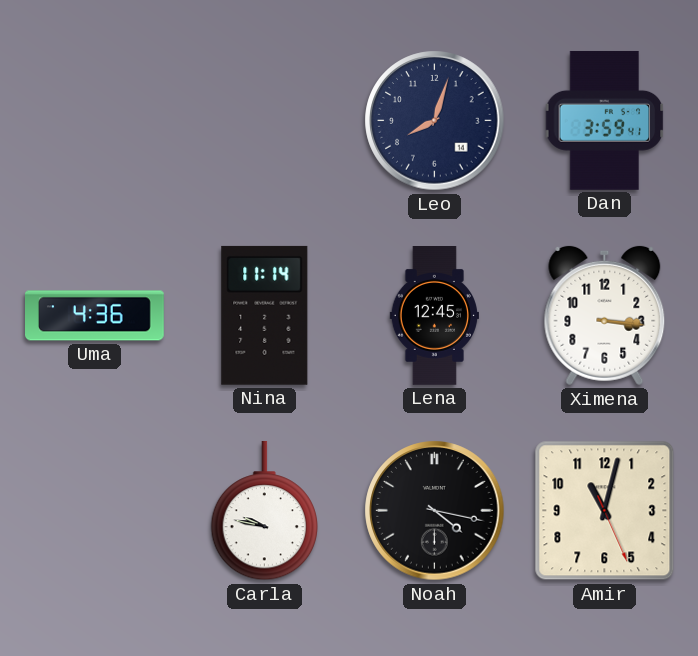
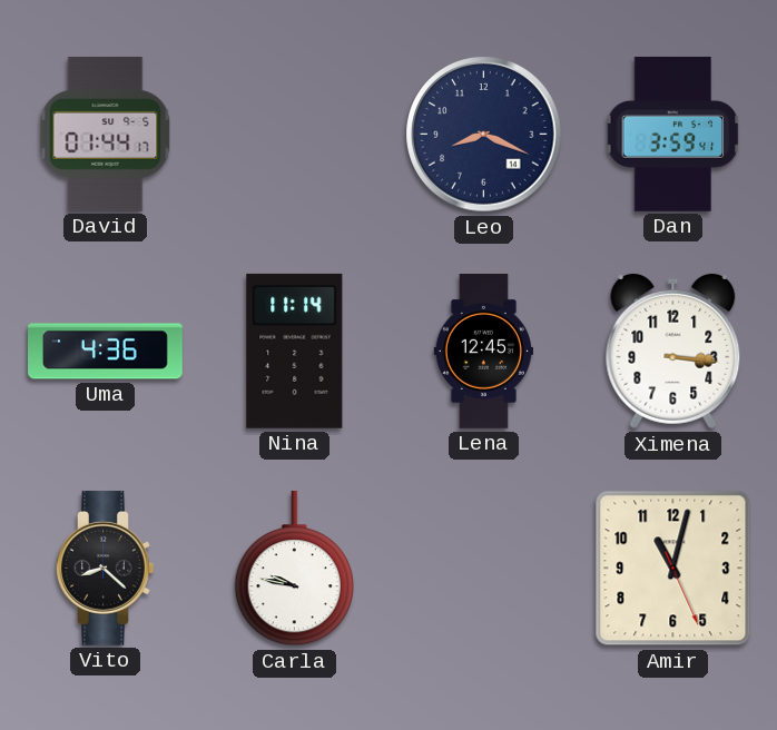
David: none -> 01:44 (106, 134)
Leo: 8:03 -> 8:19 (484, 135)
Vito: none -> 8:22 (106, 568)
Noah: 4:17 -> none (435, 511)
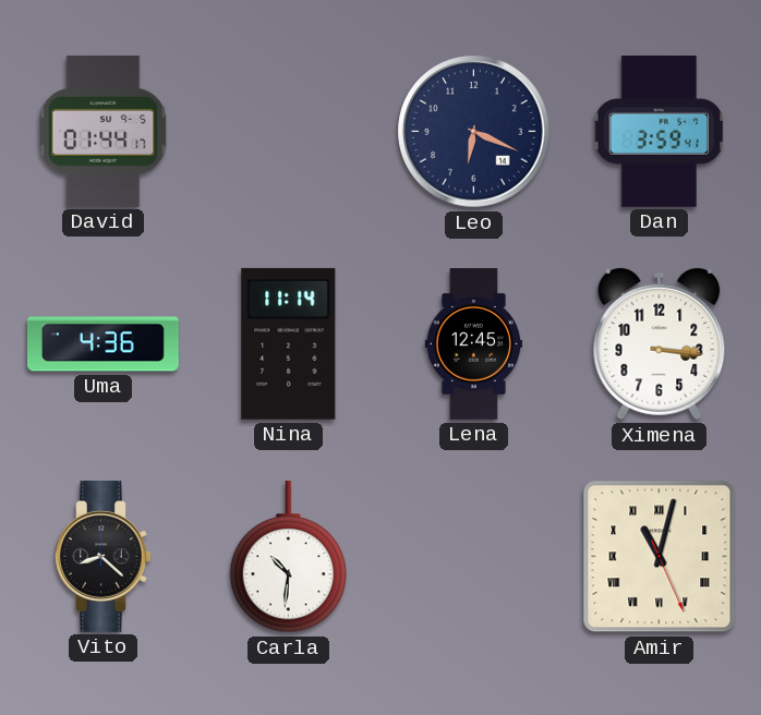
Leo: 8:19 -> 6:19 (474, 132)
Carla: 9:47 -> 10:31 (289, 557)
Amir numerals: Arabic -> Roman (660, 557)
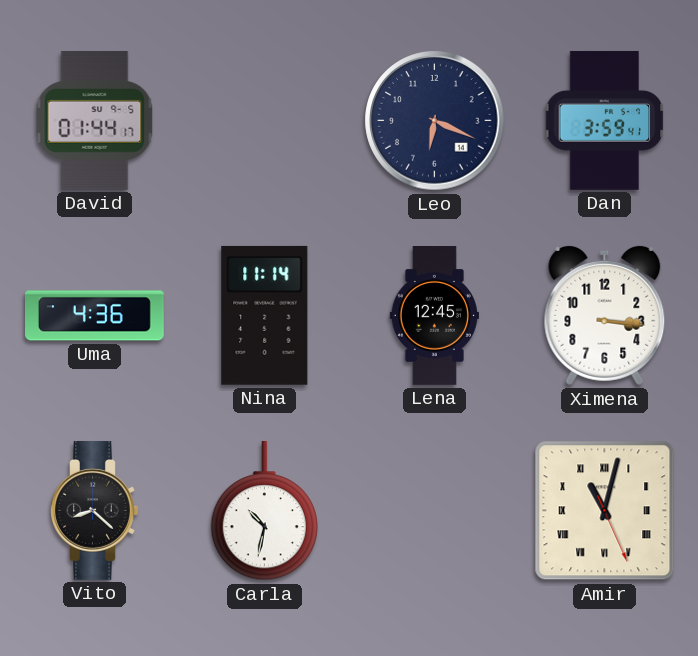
Carla: 10:31 -> 10:32 (265, 511)
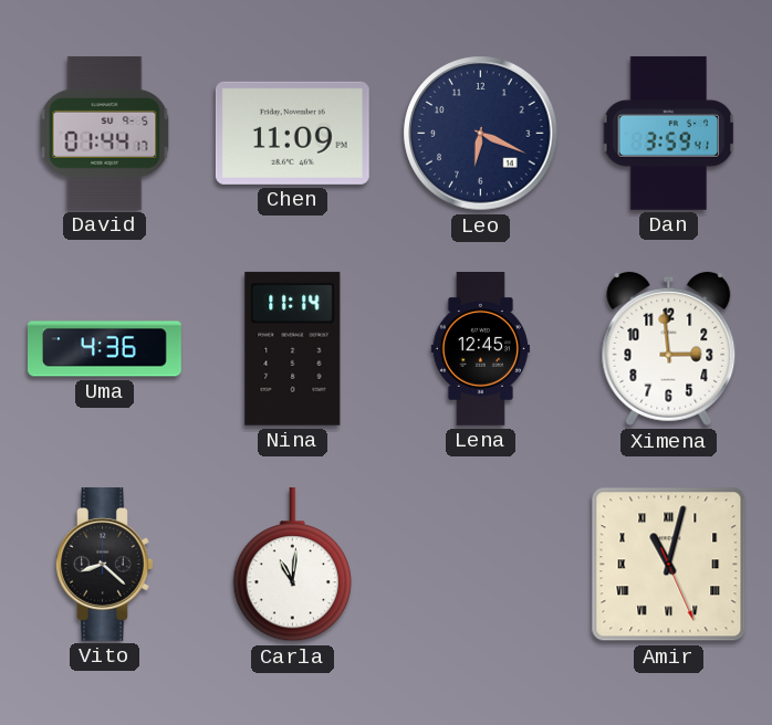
Chen: none -> 11:09 (292, 133)
Ximena: 3:16 -> 2:59 (669, 349)
Carla: 10:32 -> 11:01 (293, 565)
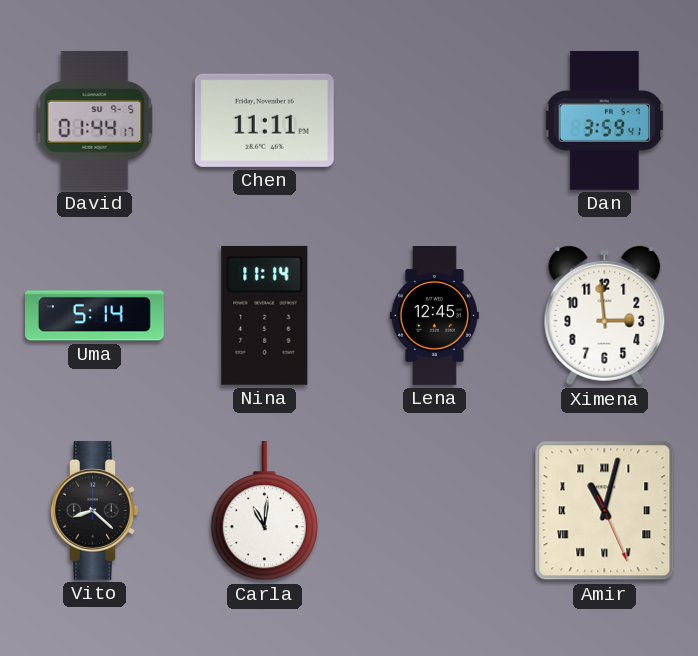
Chen: 11:09 -> 11:11 (264, 120)
Leo: 6:19 -> none (481, 134)
Uma: 4:36 -> 5:14 (95, 316)
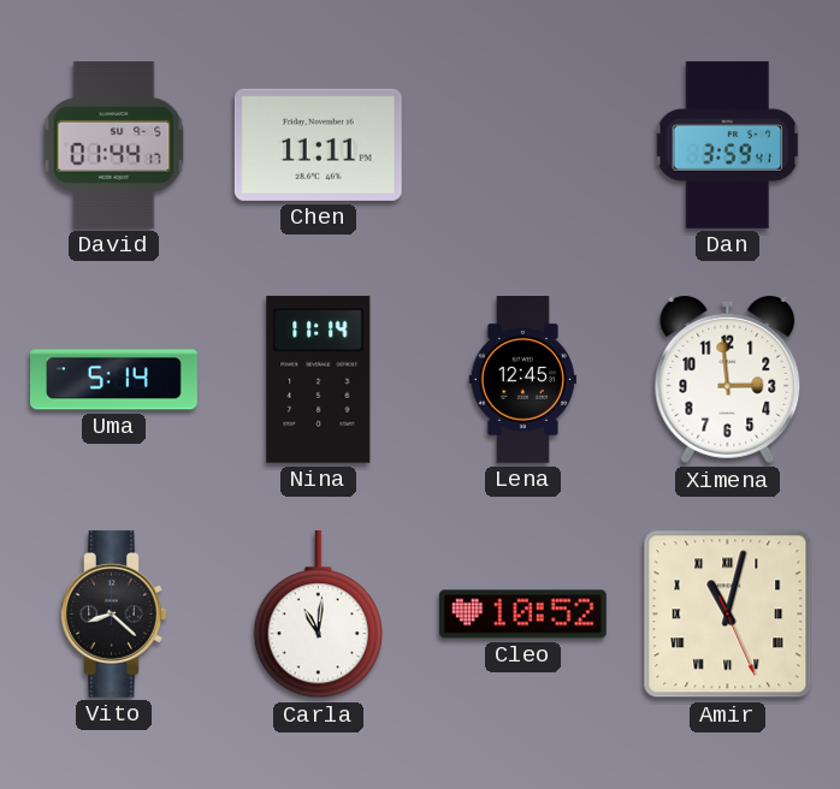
Cleo: none -> 10:52 (522, 615)
